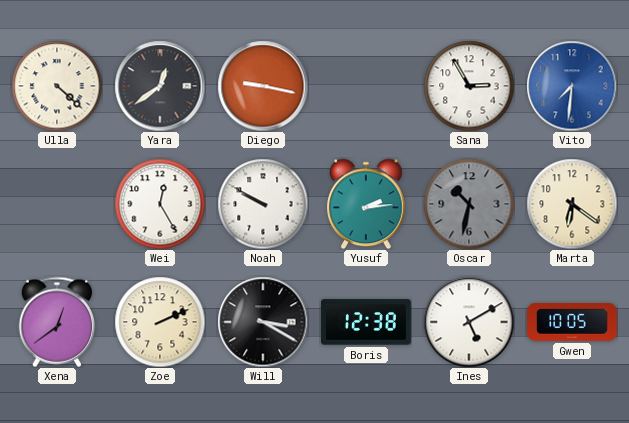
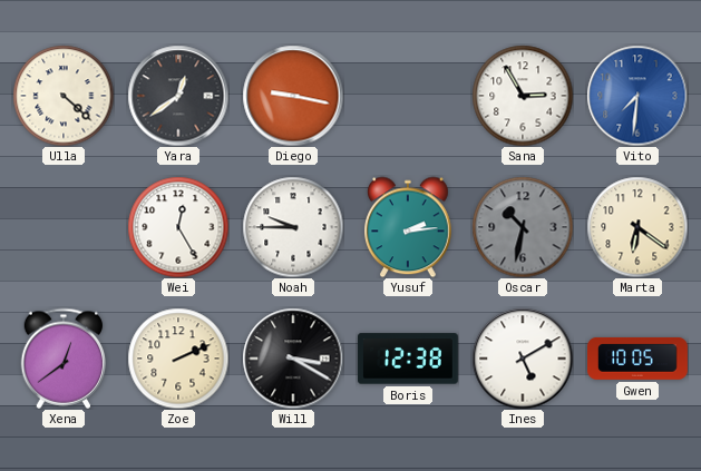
Noah: 9:50 -> 9:45 (293, 227)
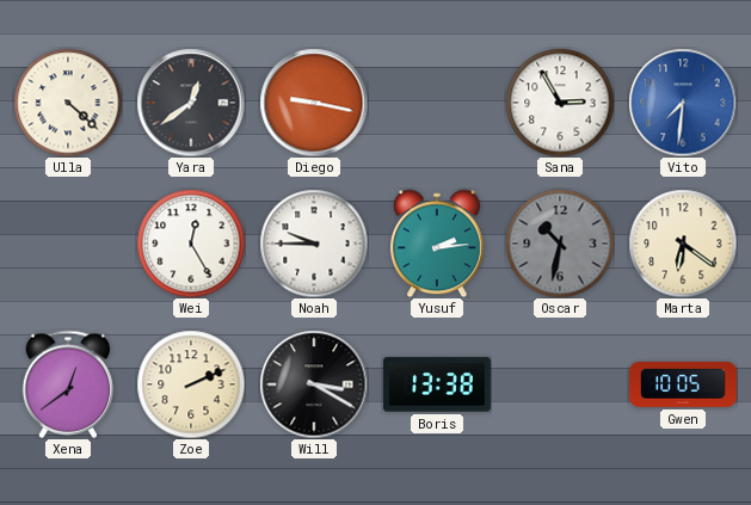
Boris: 12:38 -> 13:38 (438, 384)
Ines: 5:10 -> none (523, 359)
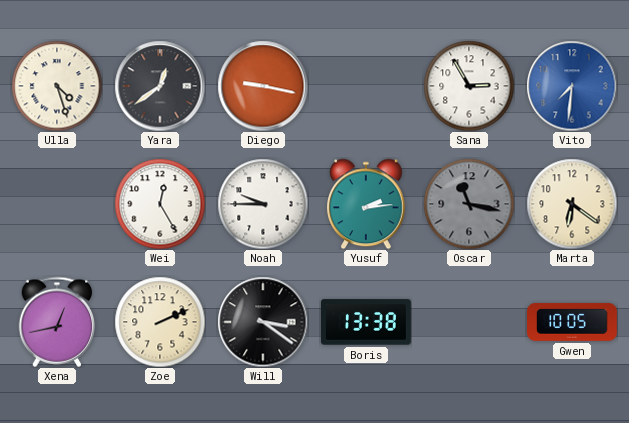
Ulla: 4:22 -> 4:27 (57, 86)
Oscar: 10:32 -> 11:17 (469, 204)
Xena: 12:39 -> 12:43 (57, 322)
Will: 3:20 -> 3:21 (263, 322)
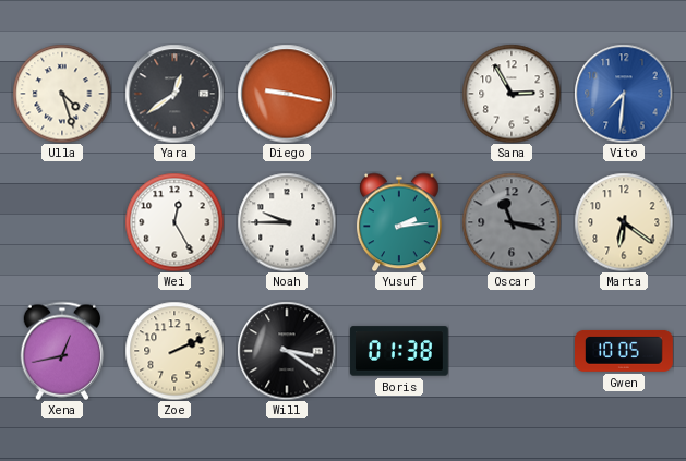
Boris: 13:38 -> 01:38 (400, 351)
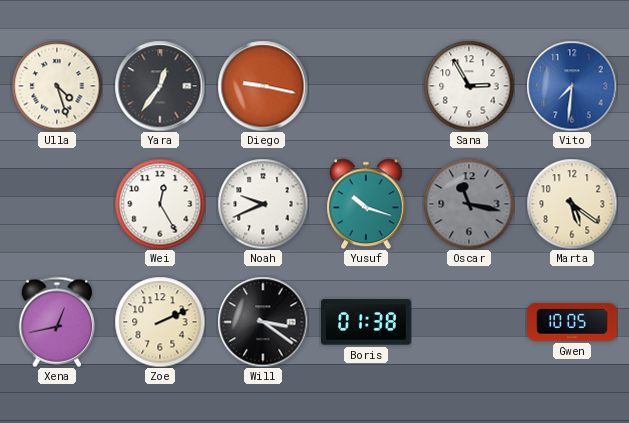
Yara: 12:39 -> 12:36 (160, 86)
Noah: 9:45 -> 9:41 (263, 204)
Yusuf: 2:14 -> 10:18 (367, 204)
Marta: 6:21 -> 5:21 (572, 204)
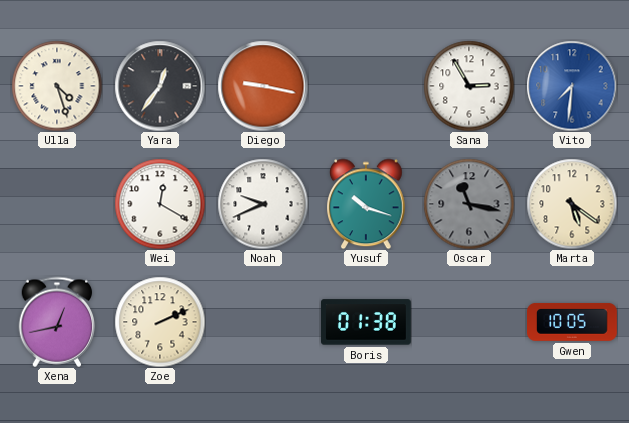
Wei: 12:25 -> 12:20 (160, 204)
Will: 3:21 -> none (263, 322)
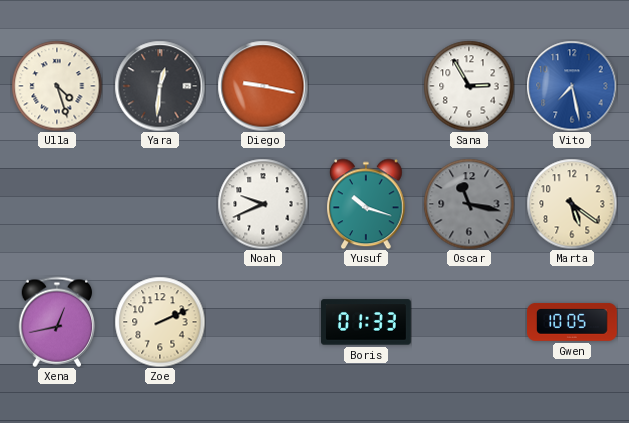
Yara: 12:36 -> 12:31 (160, 86)
Vito: 7:31 -> 7:28 (572, 86)
Wei: 12:20 -> none (160, 204)
Boris: 01:38 -> 01:33 (367, 322)
